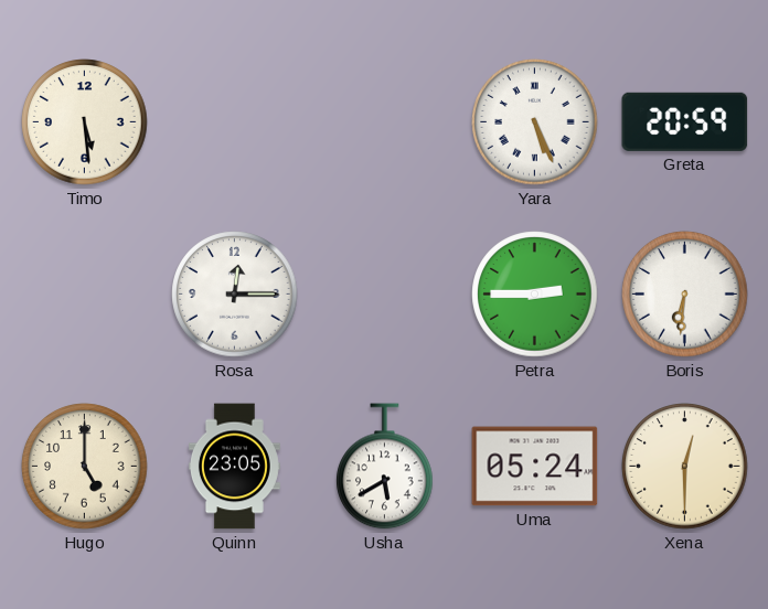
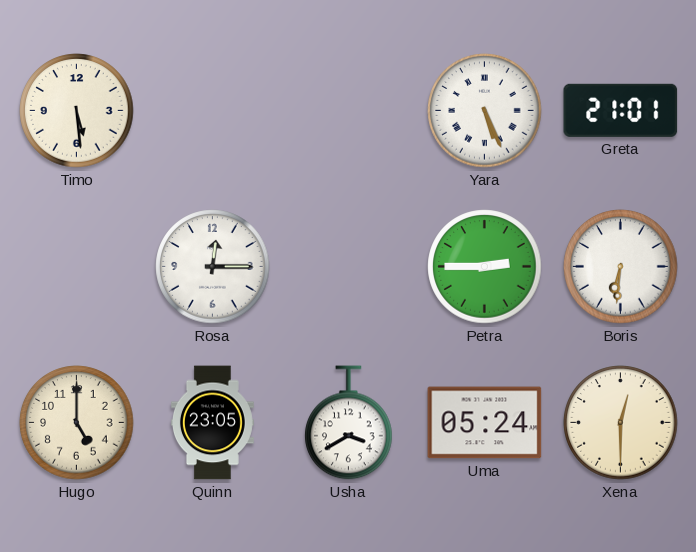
Greta: 20:59 -> 21:01 (621, 110)
Usha: 5:40 -> 3:40 (349, 423)
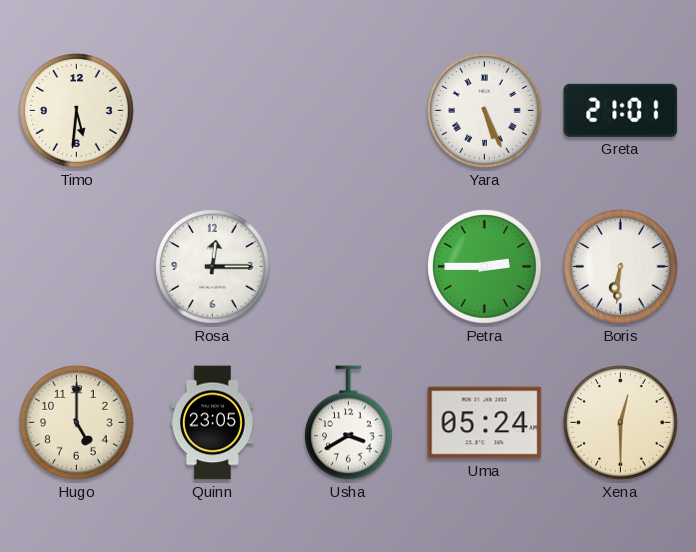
Timo: 5:29 -> 5:31 (77, 111)
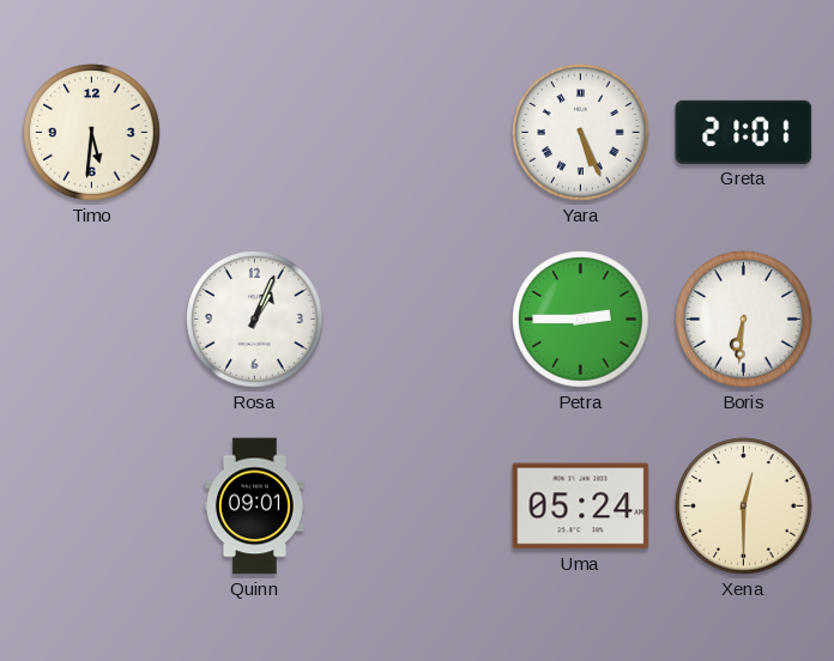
Rosa: 12:15 -> 1:04 (255, 320)
Hugo: 5:00 -> none (77, 423)
Quinn: 23:05 -> 09:01 (254, 507)
Usha: 3:40 -> none (349, 423)
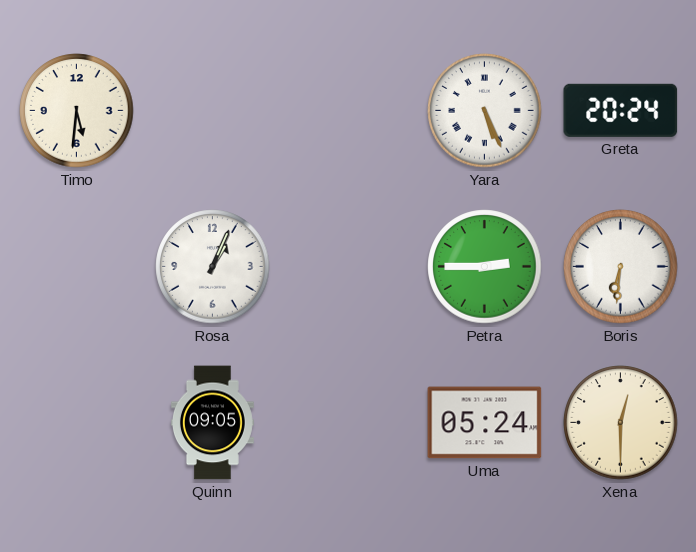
Greta: 21:01 -> 20:24 (621, 110)
Quinn: 09:01 -> 09:05 (212, 423)
